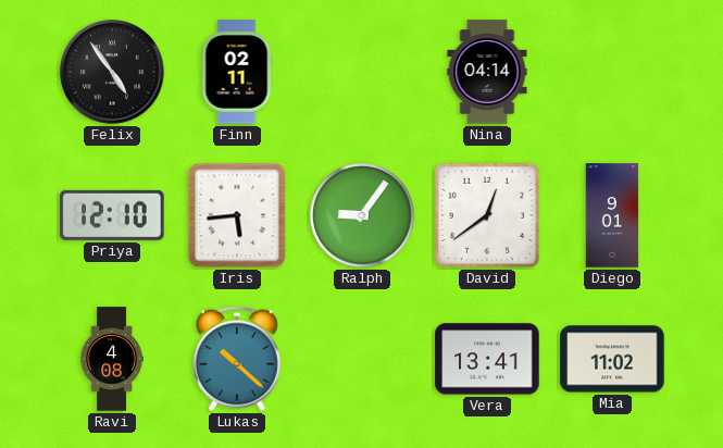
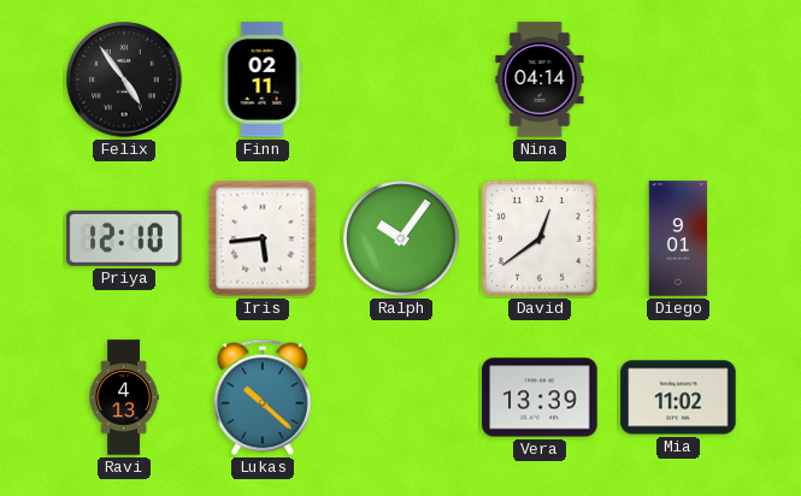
Ralph: 9:06 -> 10:06 (401, 238)
Ravi: 4:08 -> 4:13 (124, 397)
Vera: 13:41 -> 13:39 (540, 397)
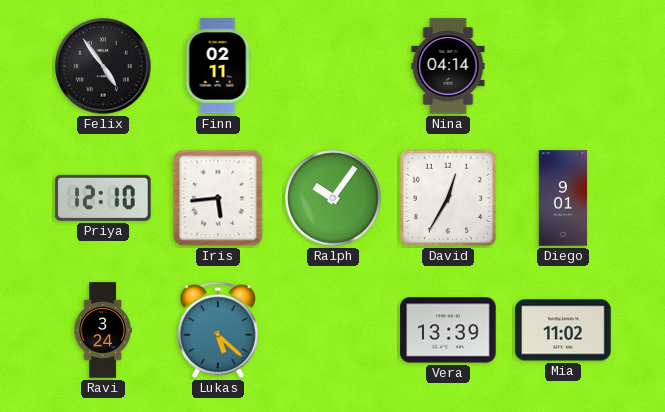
David: 12:39 -> 12:35 (448, 198)
Ravi: 4:13 -> 3:24 (103, 330)
Lukas: 10:22 -> 5:22 (218, 330)
